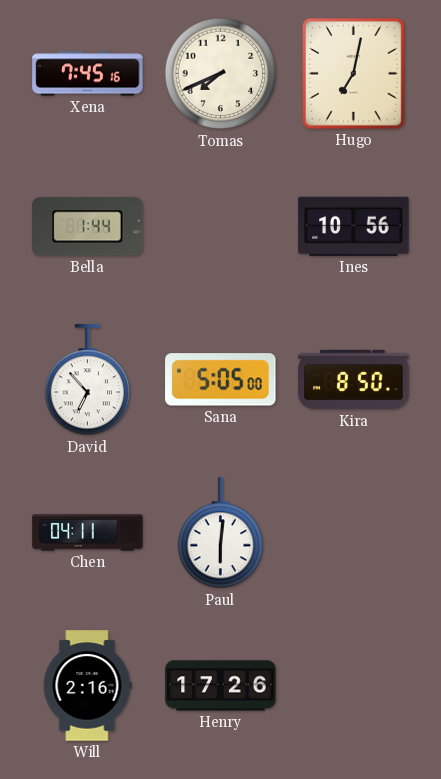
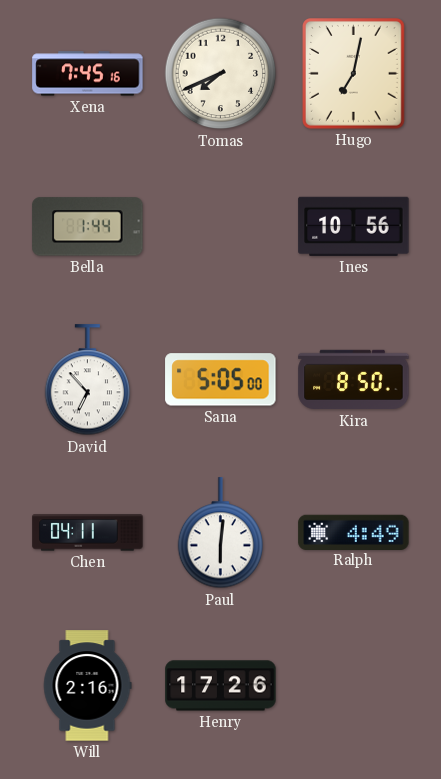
Ralph: none -> 4:49 (354, 532)
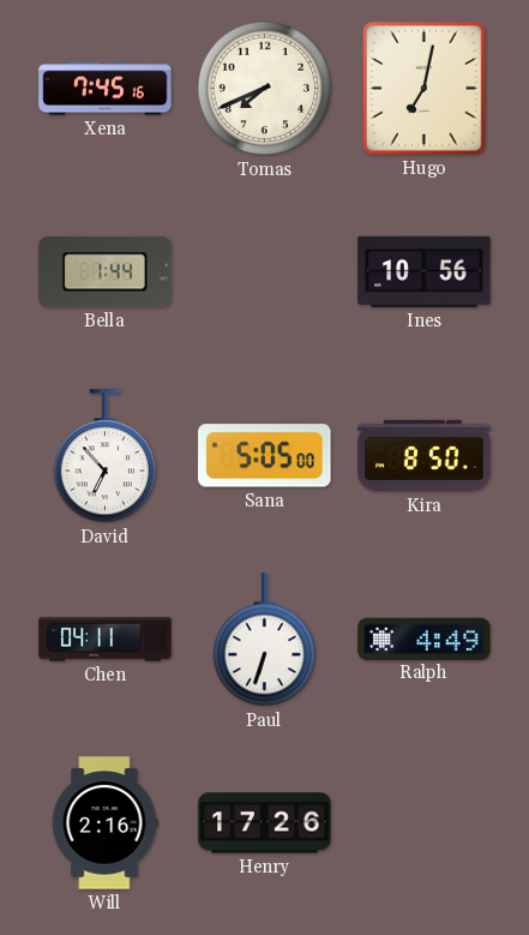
Paul: 6:01 -> 6:33 (265, 640)
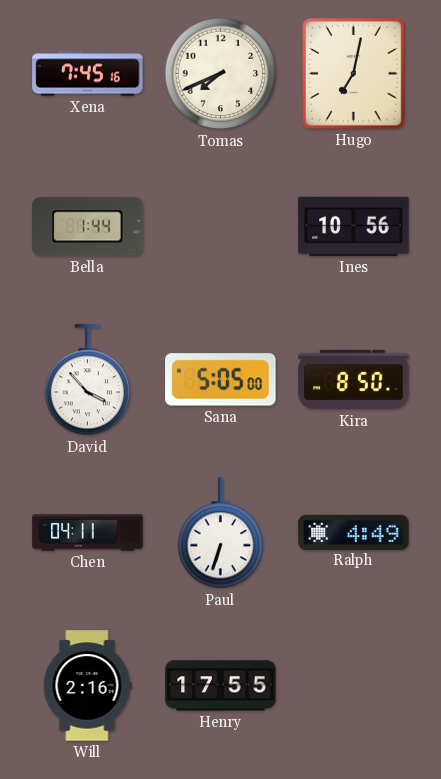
David: 6:53 -> 3:53 (88, 380)
Henry: 17:26 -> 17:55 (221, 686)
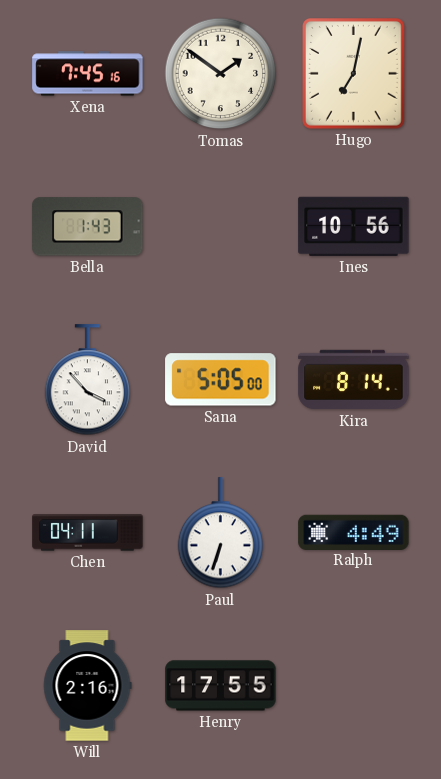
Tomas: 7:41 -> 1:51 (221, 74)
Bella: 1:44 -> 1:43 (88, 227)
Kira: 8:50 -> 8:14 (354, 380)
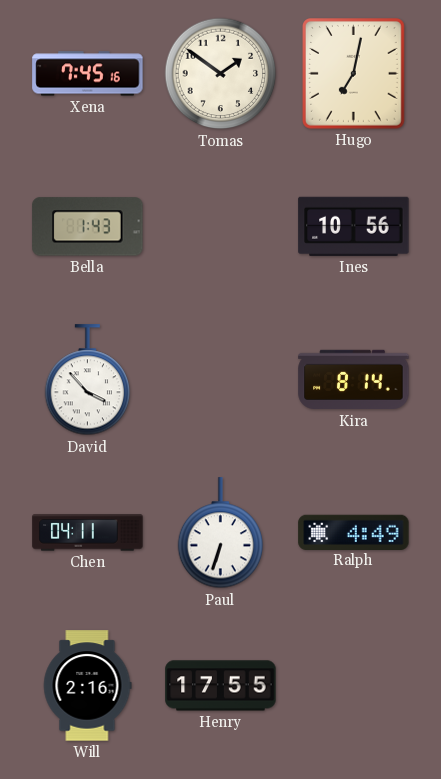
Sana: 5:05 -> none (221, 380)
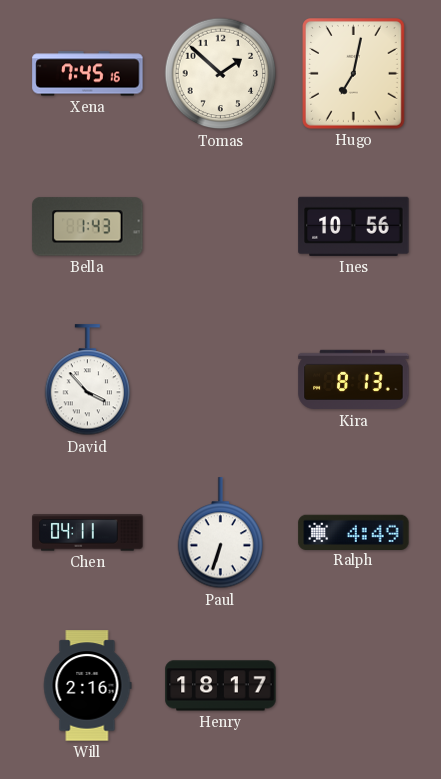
Tomas: 1:51 -> 1:52 (221, 74)
Kira: 8:14 -> 8:13 (354, 380)
Henry: 17:55 -> 18:17 (221, 686)
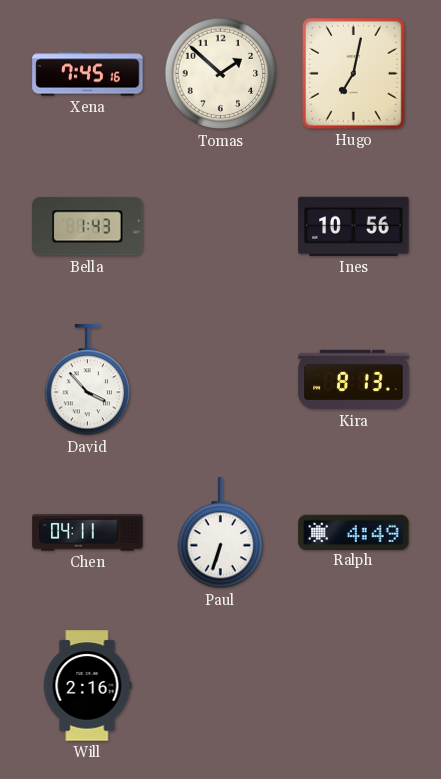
Henry: 18:17 -> none (221, 686)
